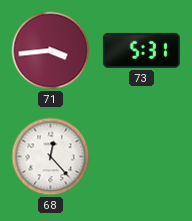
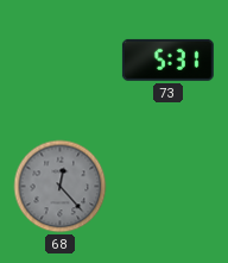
71: 3:44 -> none (51, 51)
68 dial: white -> grey (61, 187)
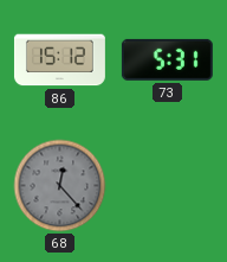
86: none -> 15:12 (59, 60)
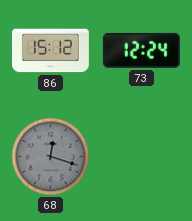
73: 5:31 -> 12:24 (141, 50)
68: 12:23 -> 12:18 (51, 157)
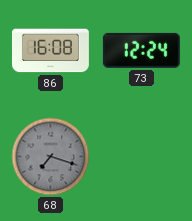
86: 15:12 -> 16:08 (50, 51)
68: 12:18 -> 7:18 (51, 157)
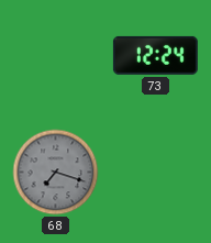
86: 16:08 -> none (50, 51)
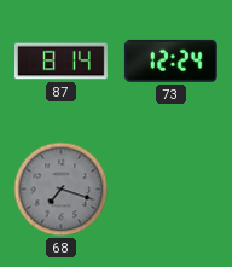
87: none -> 8:14 (60, 62)
